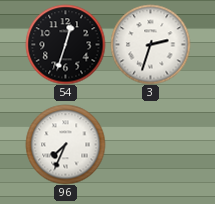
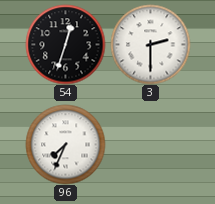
3: 2:33 -> 2:30 (150, 44)
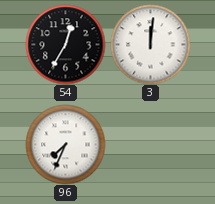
54: 12:33 -> 12:35 (65, 44)
3: 2:30 -> 12:01 (150, 44)
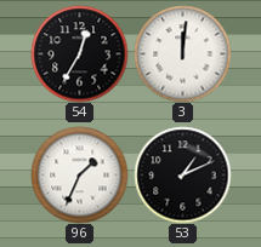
96: 7:34 -> 1:34 (79, 174)
53: none -> 1:11 (182, 174)
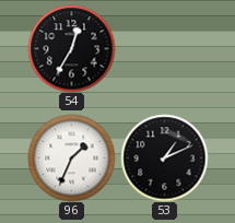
3: 12:01 -> none (182, 53)
